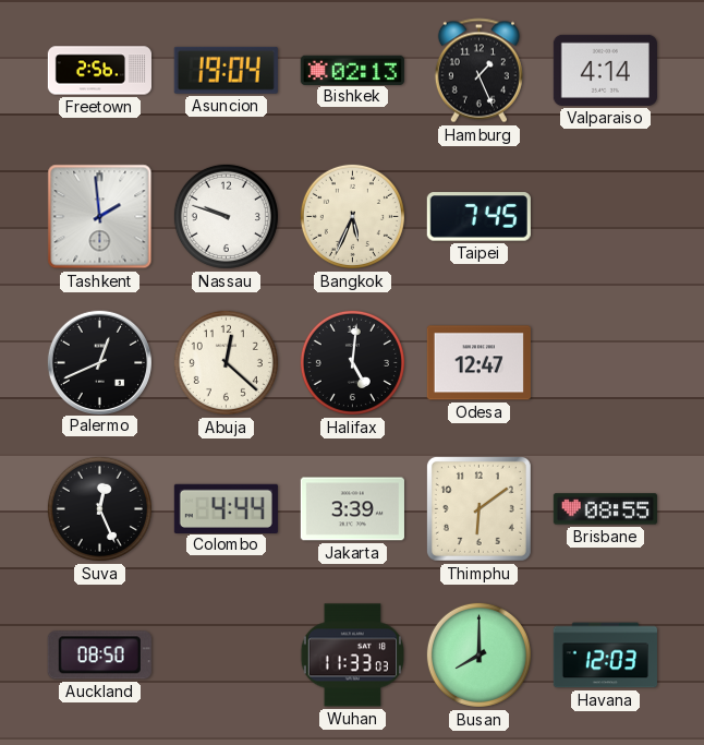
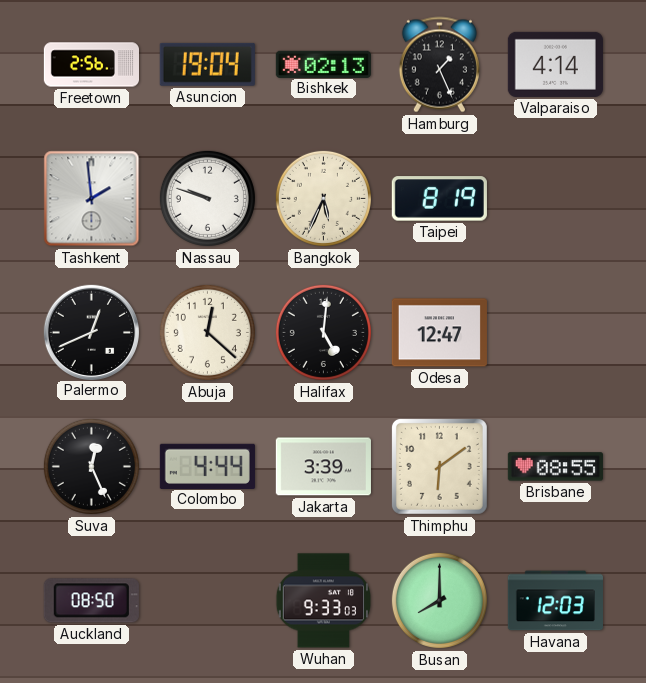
Taipei: 7:45 -> 8:19 (439, 199)
Wuhan: 11:33 -> 9:33 (323, 601)
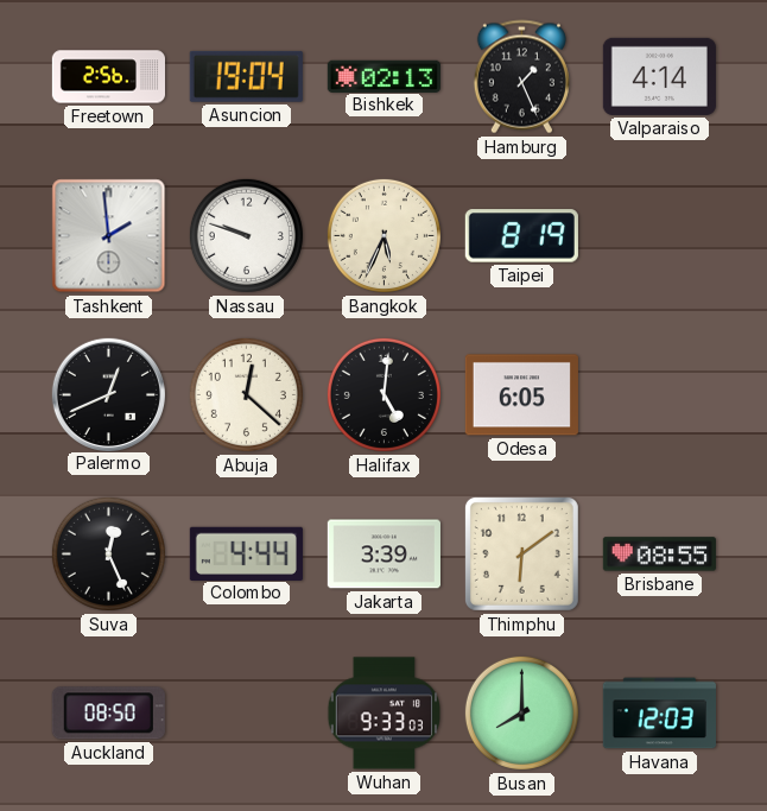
Odesa: 12:47 -> 6:05 (521, 395)
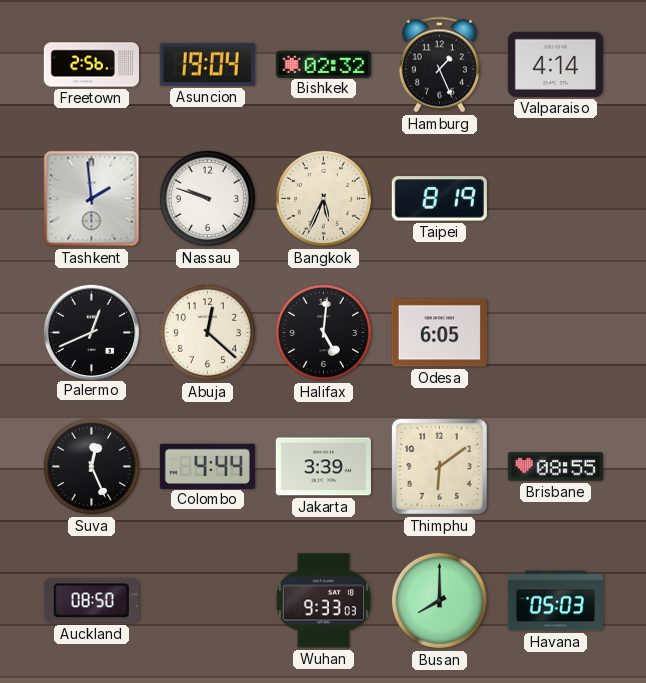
Bishkek: 02:13 -> 02:32 (323, 64)
Havana: 12:03 -> 05:03 (555, 601)
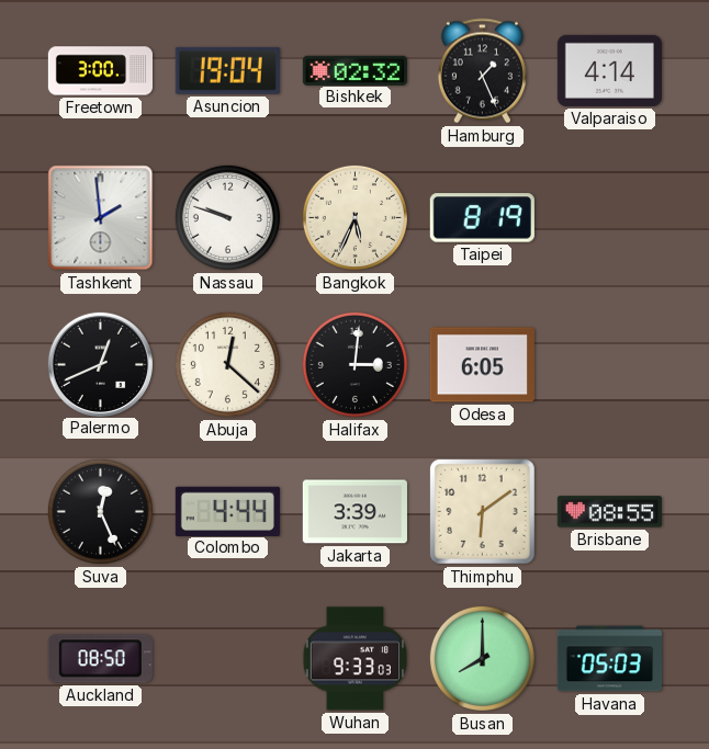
Freetown: 2:56 -> 3:00 (100, 71)
Halifax: 5:01 -> 3:01 (354, 364)
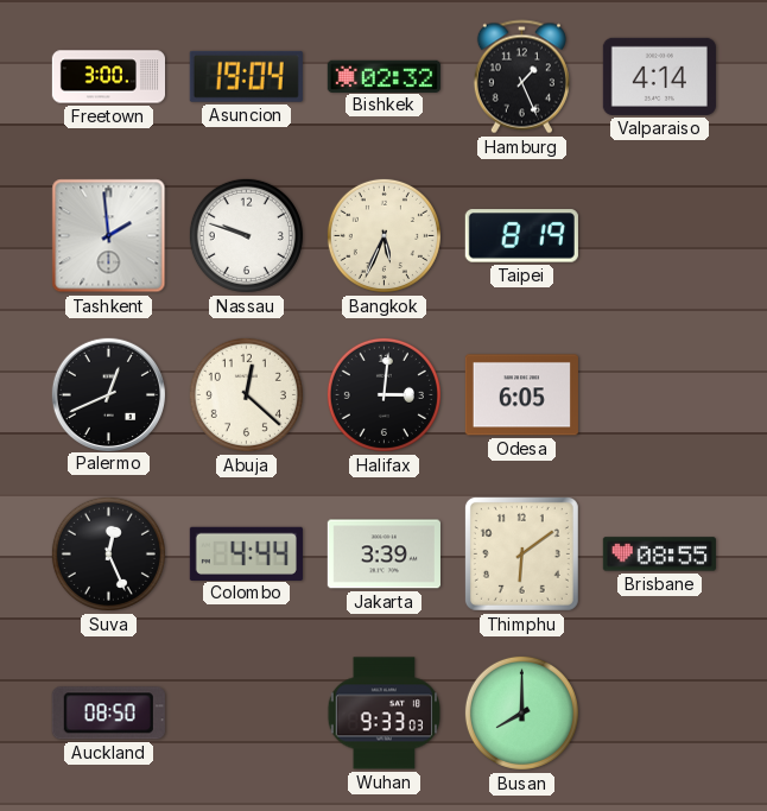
Havana: 05:03 -> none (609, 659)
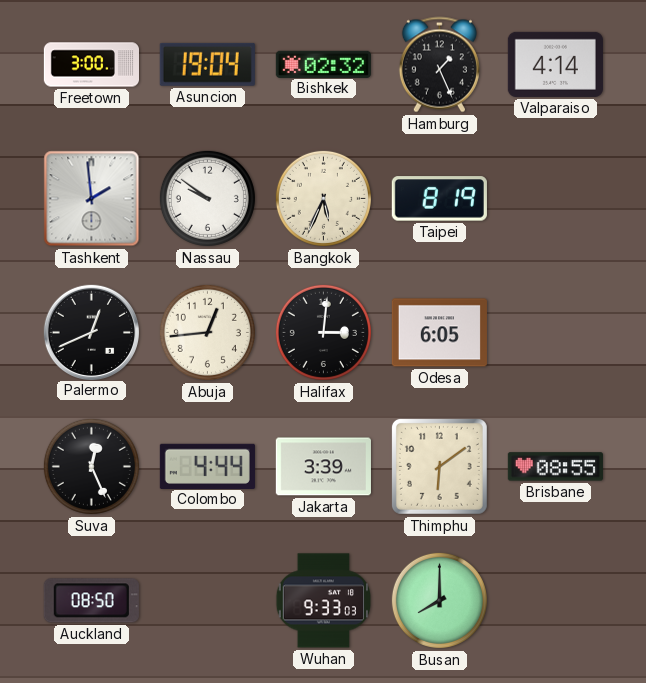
Nassau: 9:48 -> 9:51 (207, 198)
Abuja: 12:22 -> 12:44 (207, 332)
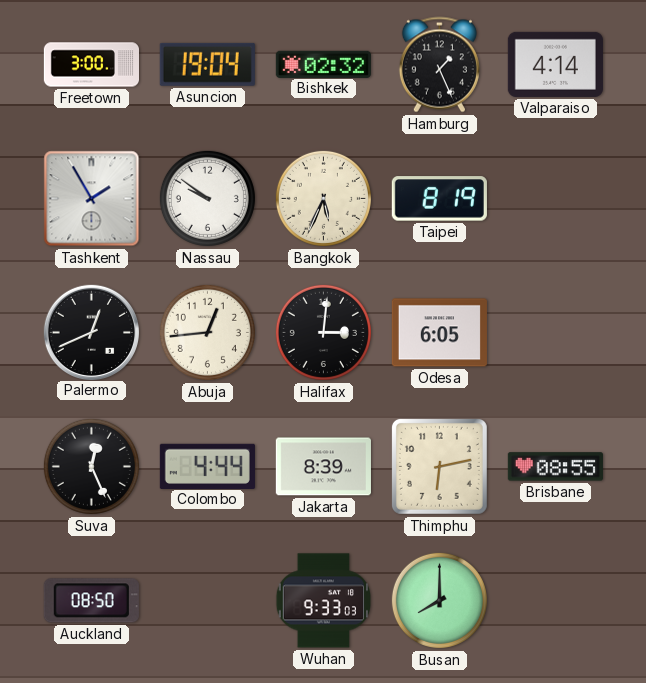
Tashkent: 1:59 -> 1:55 (92, 199)
Jakarta: 3:39 -> 8:39 (323, 467)
Thimphu: 6:09 -> 6:13 (439, 466)
